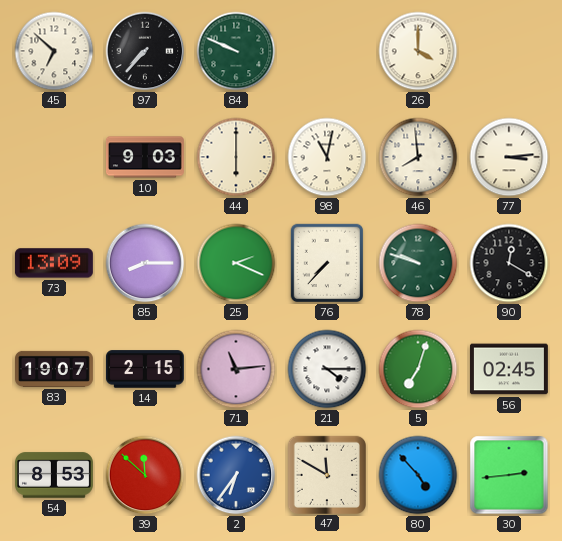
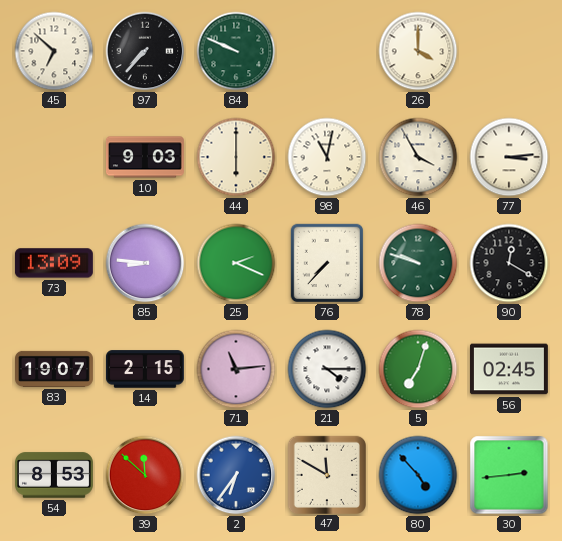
46: 7:59 -> 3:55 (418, 157)
85: 8:15 -> 8:46 (145, 263)
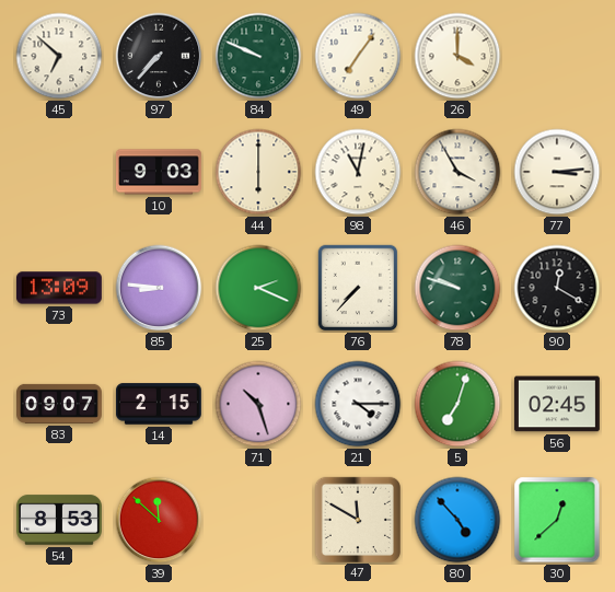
49: none -> 7:06 (358, 56)
83: 19:07 -> 09:07 (60, 404)
71: 11:14 -> 10:27 (258, 404)
2: 6:36 -> none (236, 475)
30: 2:44 -> 12:38 (557, 520)
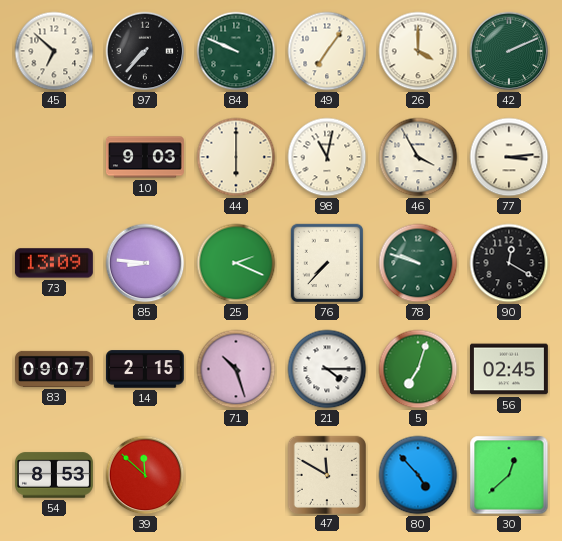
42: none -> 2:11 (509, 51)
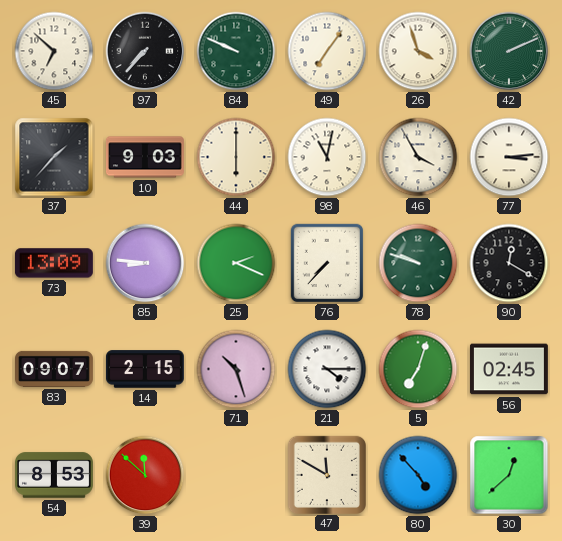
26: 4:00 -> 3:57 (418, 51)
37: none -> 1:37 (54, 157)
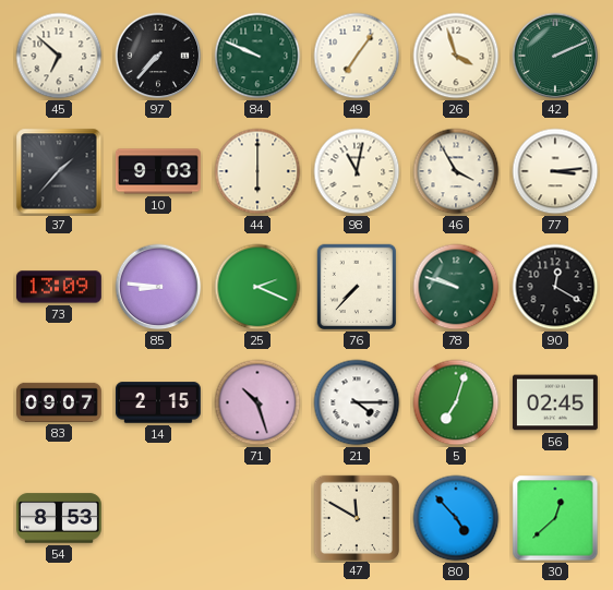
39: 11:52 -> none (145, 475)
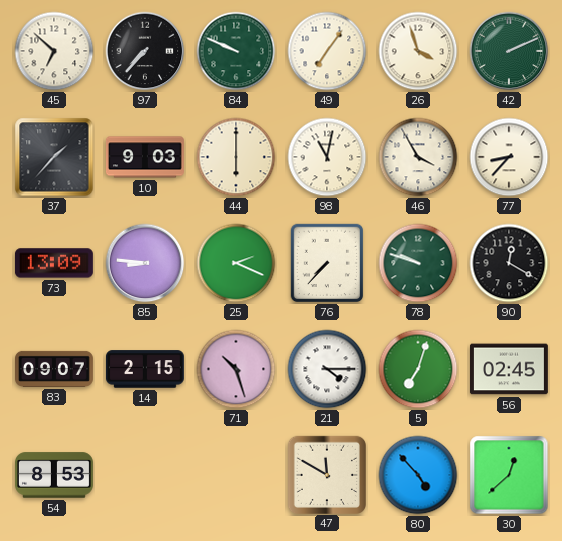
77: 3:14 -> 8:37 (509, 157)
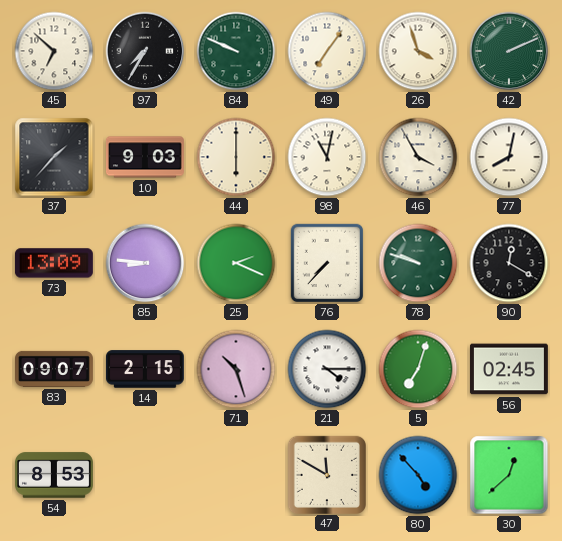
97: 7:37 -> 7:35 (145, 51)
77: 8:37 -> 8:02 (509, 157)
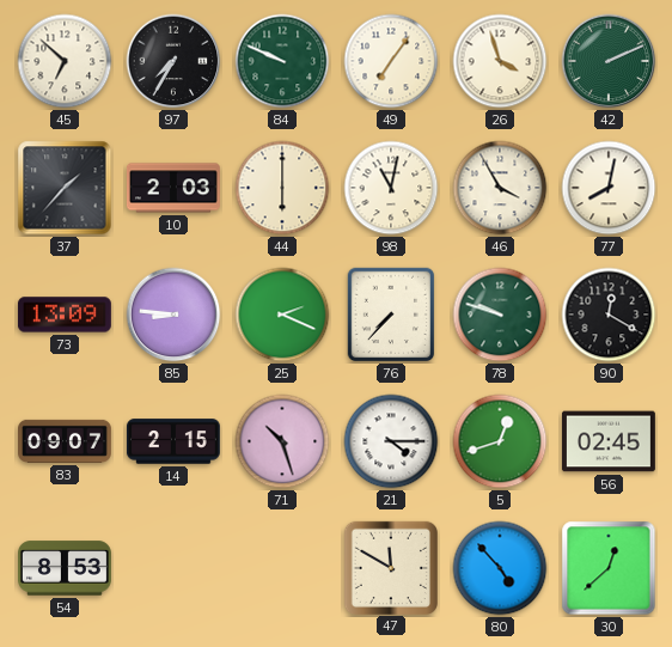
10: 9:03 -> 2:03 (175, 188)
5: 7:03 -> 12:42 (500, 441)
